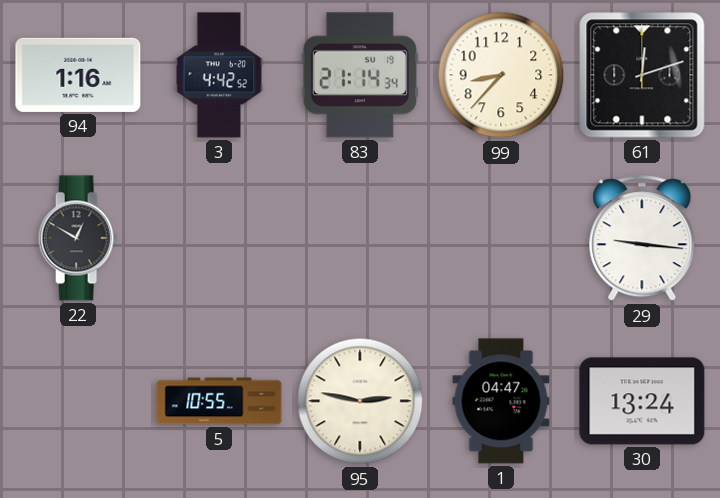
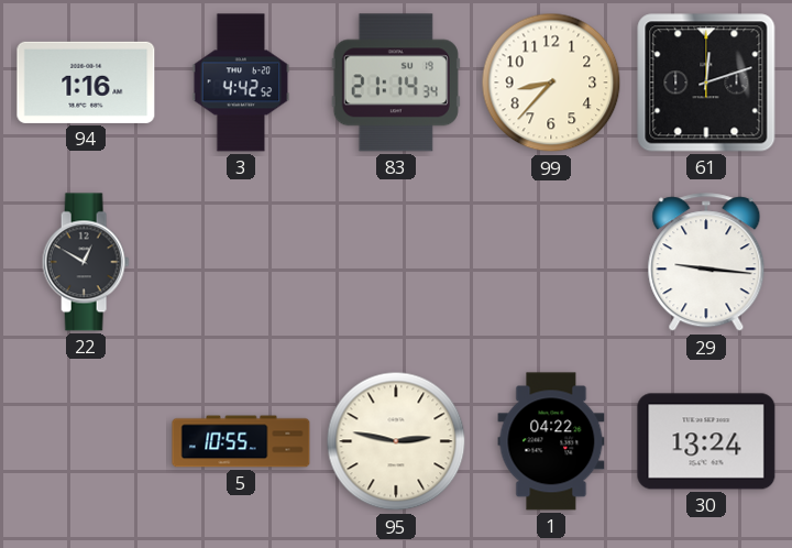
1: 04:47 -> 04:22 (551, 441)
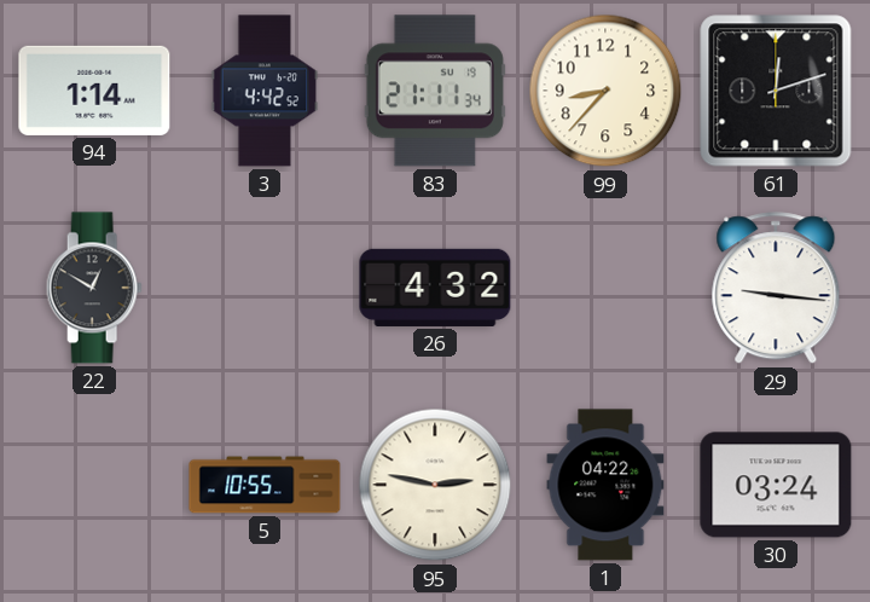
94: 1:16 -> 1:14 (94, 91)
83: 21:14 -> 21:11 (435, 91)
26: none -> 4:32 (435, 288)
30: 13:24 -> 03:24 (776, 485)
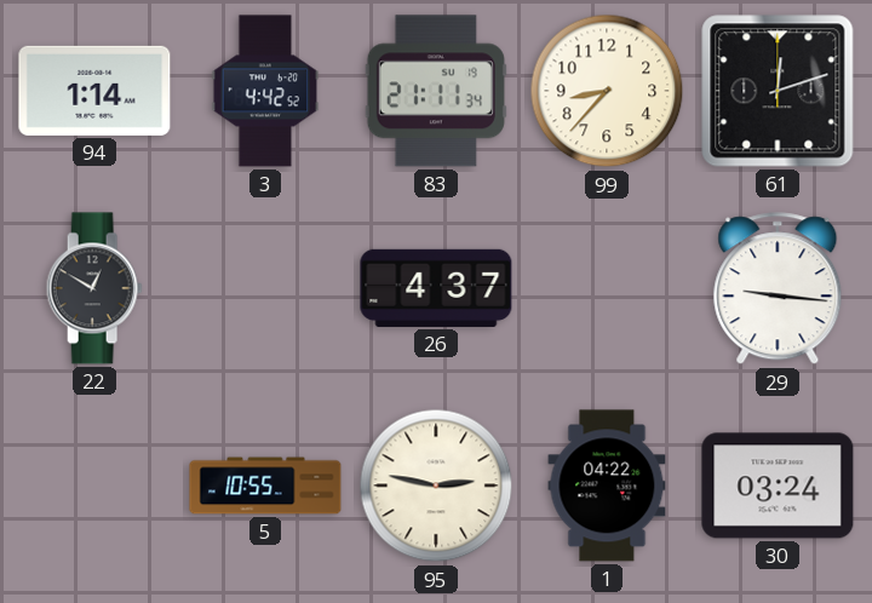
26: 4:32 -> 4:37 (436, 288)
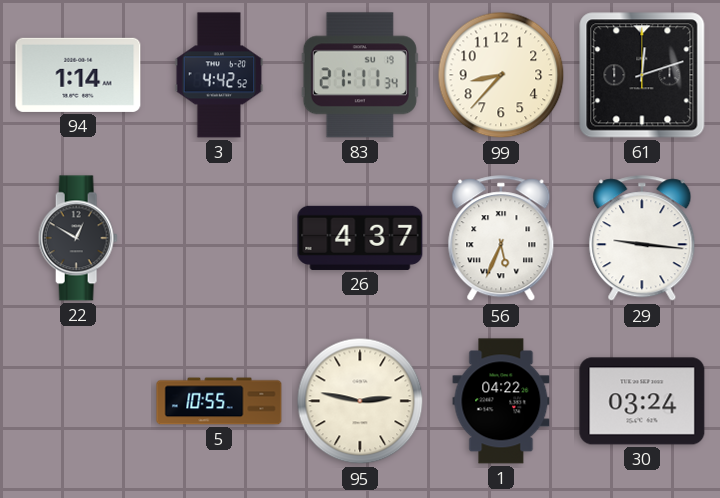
56: none -> 5:34 (501, 239)
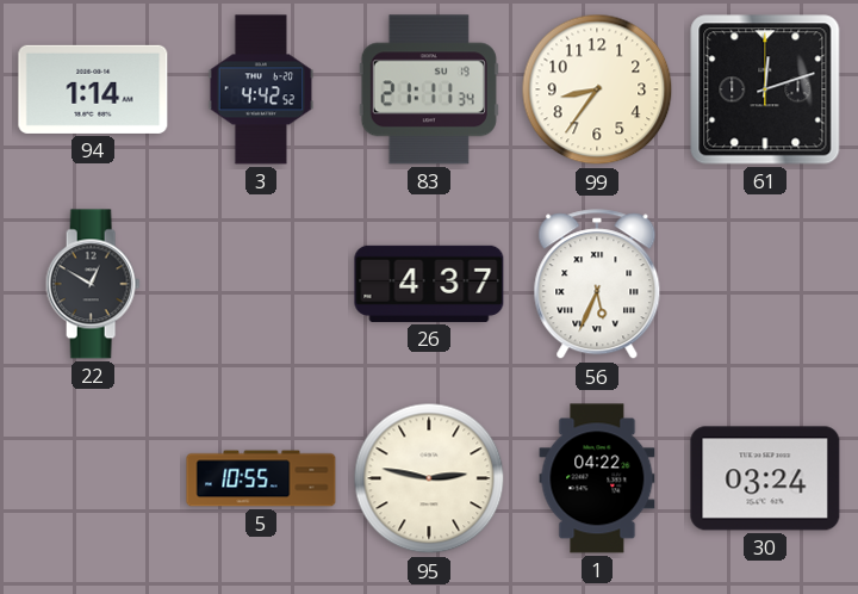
99: 8:37 -> 8:36 (597, 89)
29: 9:16 -> none (642, 239)
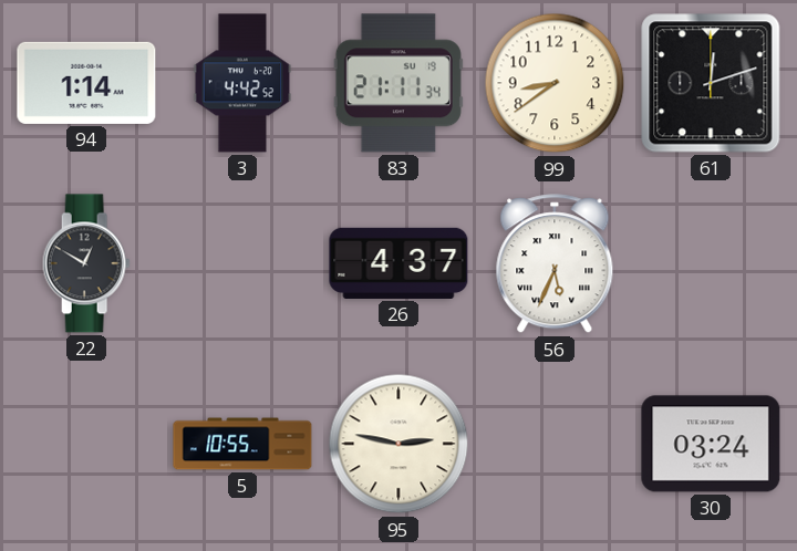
99: 8:36 -> 8:39 (555, 83)
1: 04:22 -> none (597, 478)
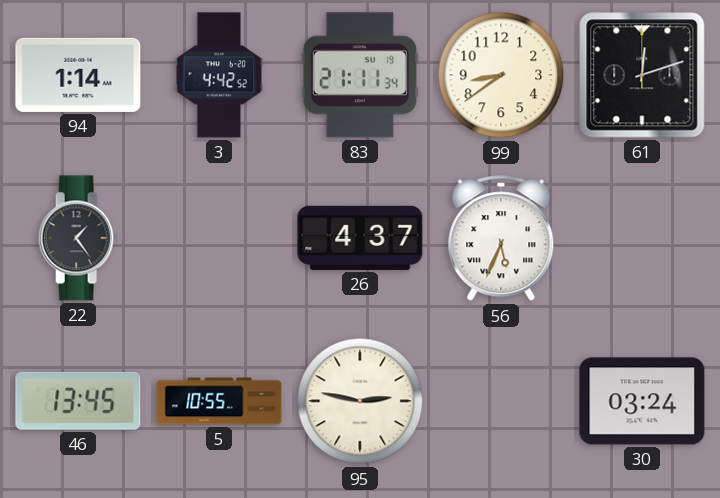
22: 12:50 -> 1:24 (78, 238)
46: none -> 13:45 (78, 401)
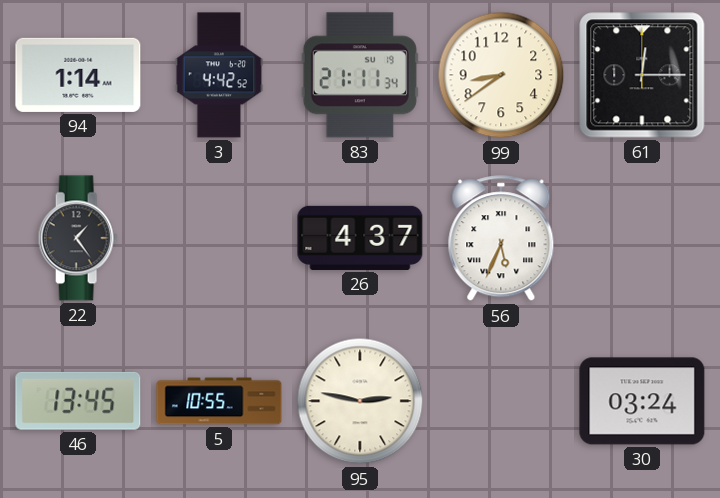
61: 12:12 -> 12:15 (642, 75)
